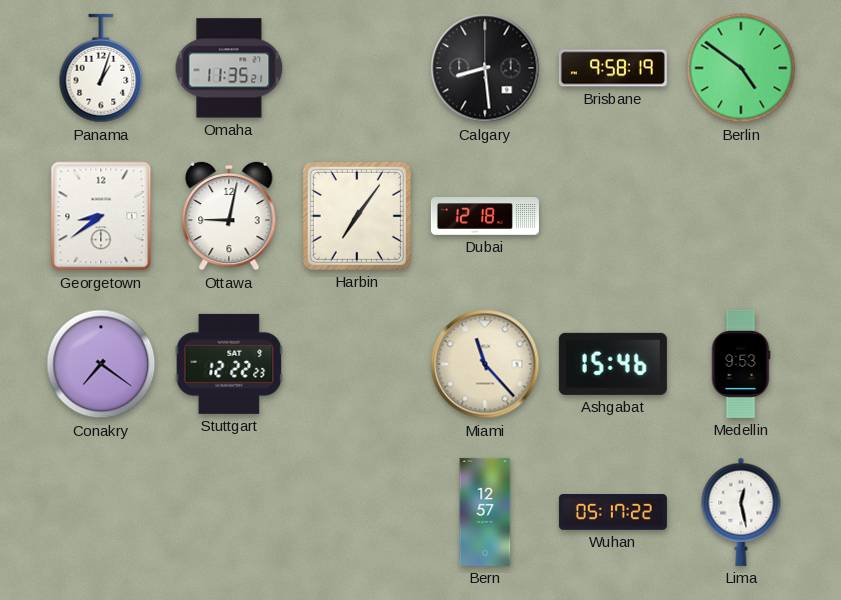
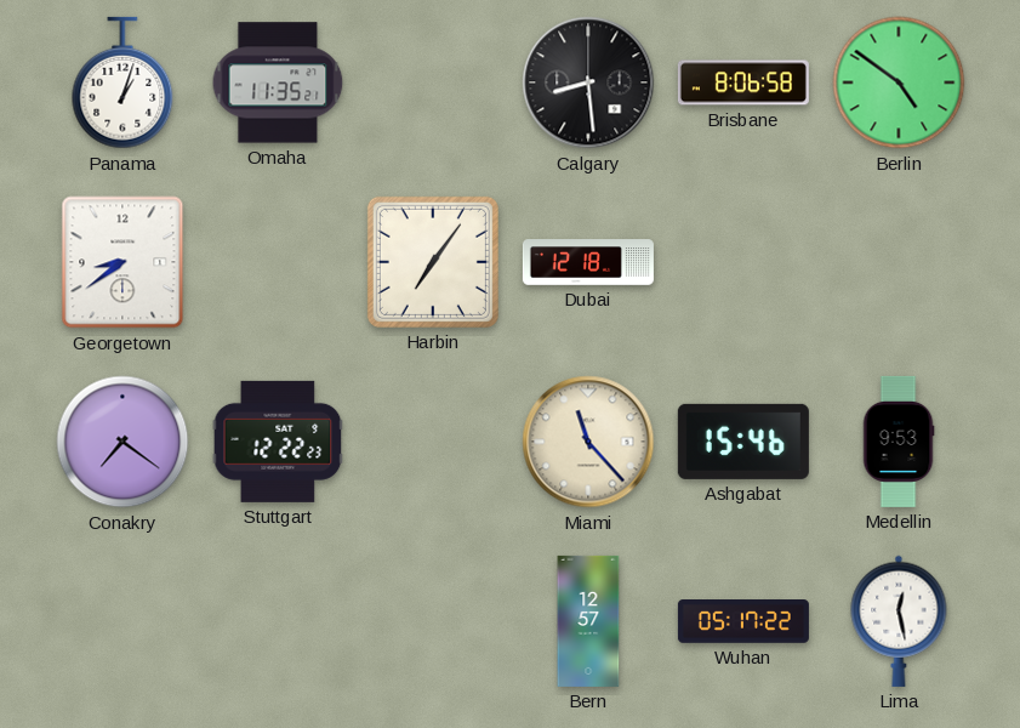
Brisbane: 9:58 -> 8:06 (743, 83)
Ottawa: 9:02 -> none (229, 216)
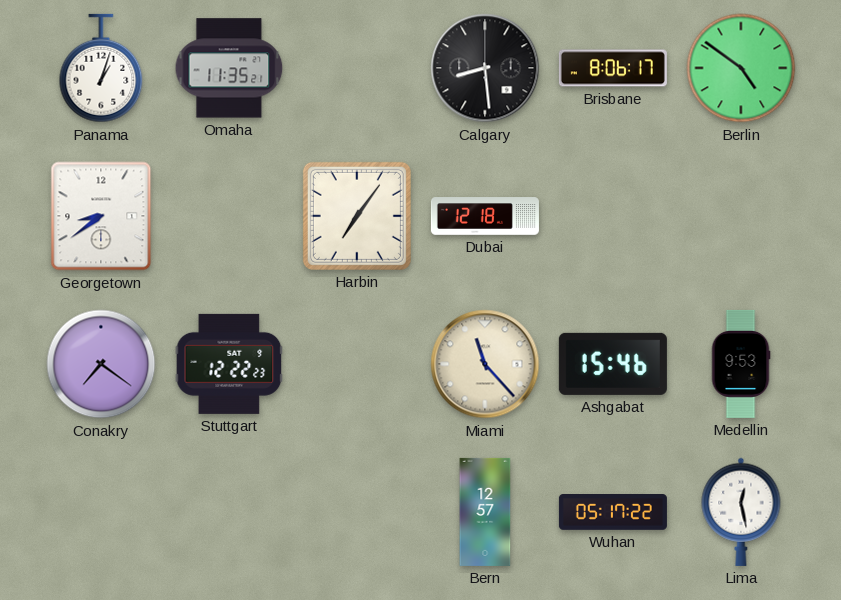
Brisbane: 8:06:58 -> 8:06:17 (613, 68)
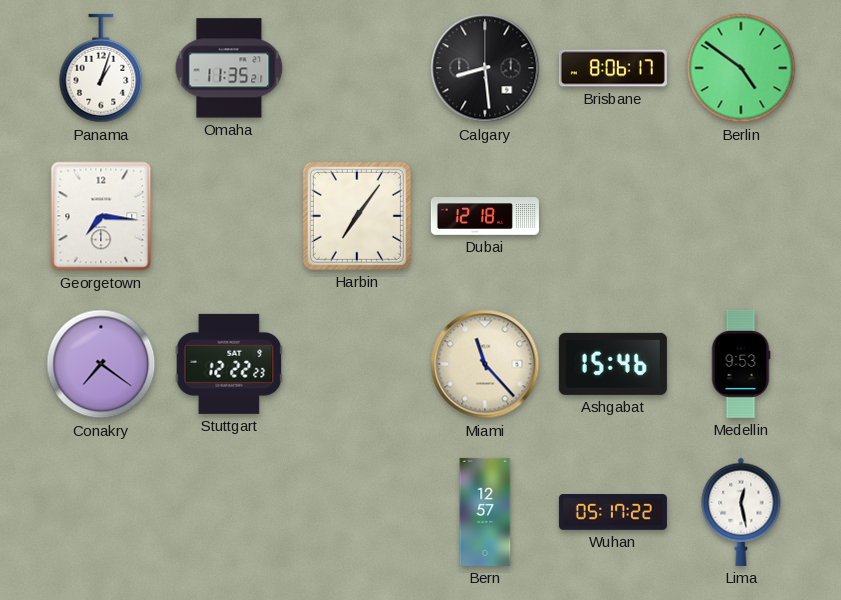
Georgetown: 8:39 -> 7:16 (101, 216)
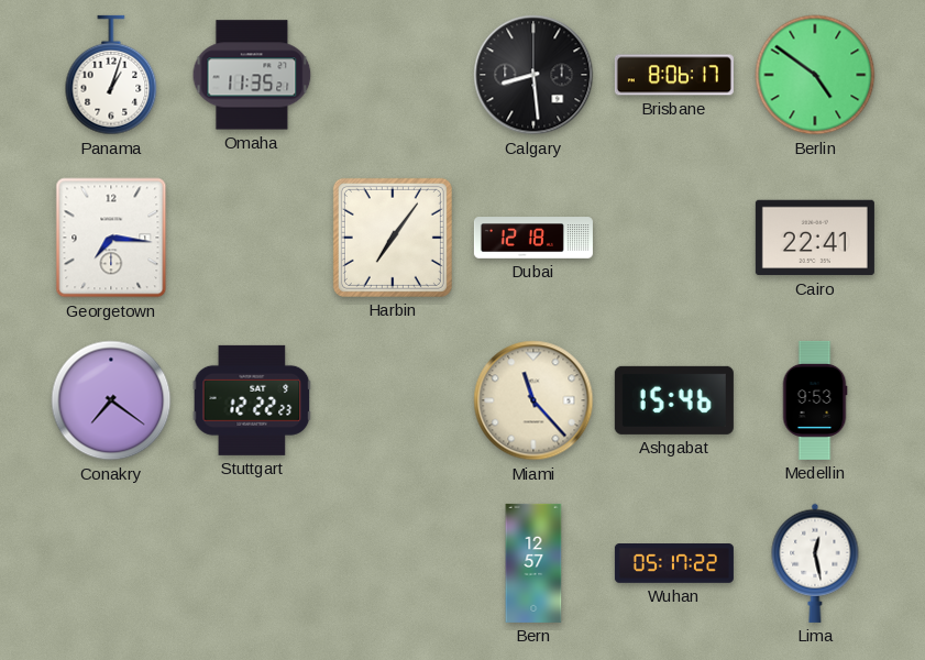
Cairo: none -> 22:41 (815, 238)
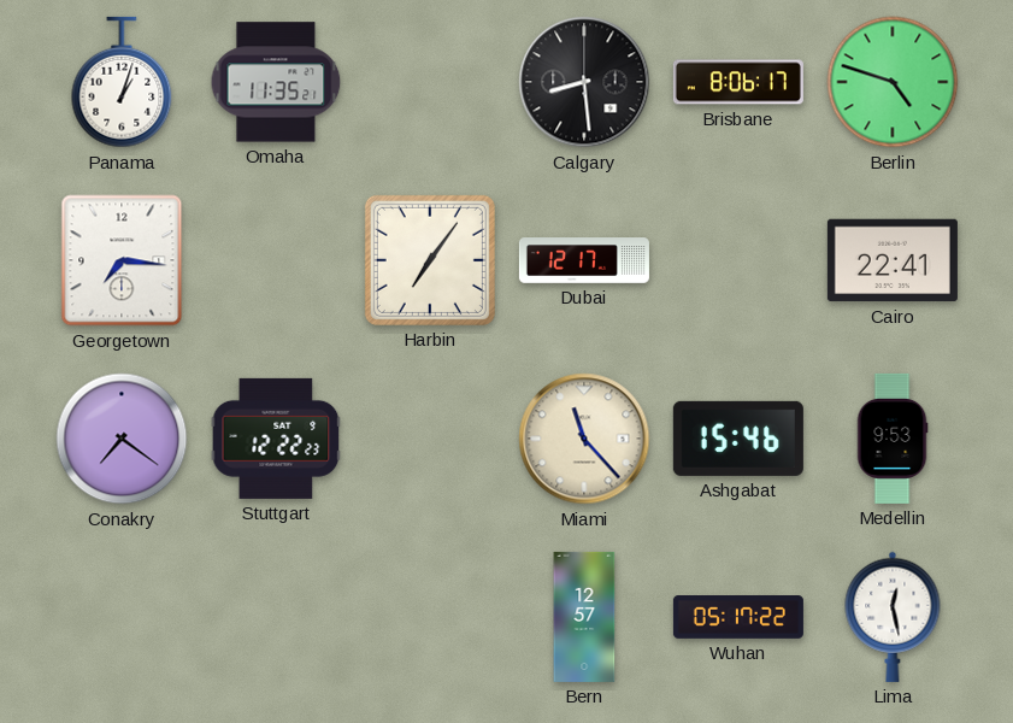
Berlin: 4:51 -> 4:48 (893, 82)
Dubai: 12:18 -> 12:17 (584, 260)
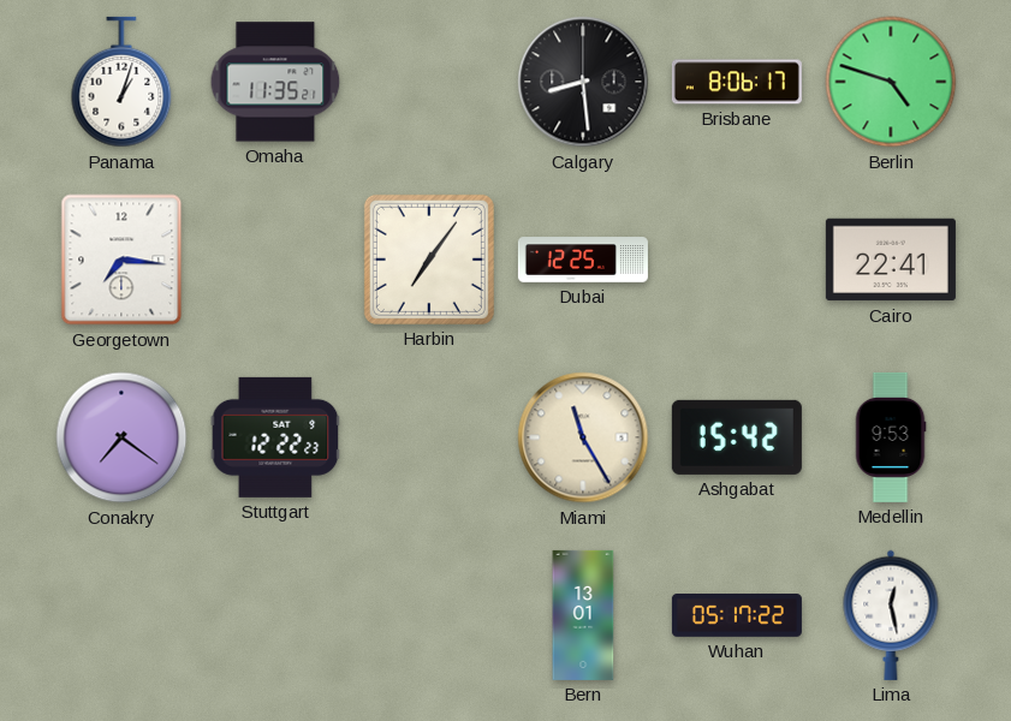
Dubai: 12:17 -> 12:25 (583, 260)
Miami: 11:23 -> 11:25 (583, 437)
Ashgabat: 15:46 -> 15:42 (737, 437)
Bern: 12:57 -> 13:01 (583, 615)
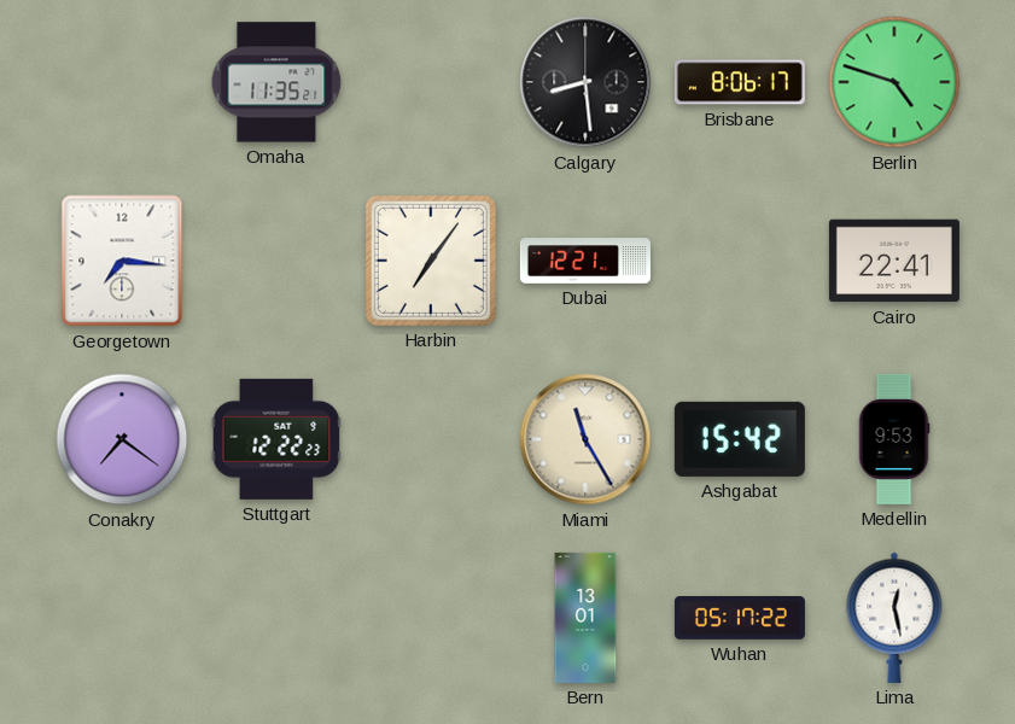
Panama: 1:03 -> none (121, 82)
Dubai: 12:25 -> 12:21 (585, 261)
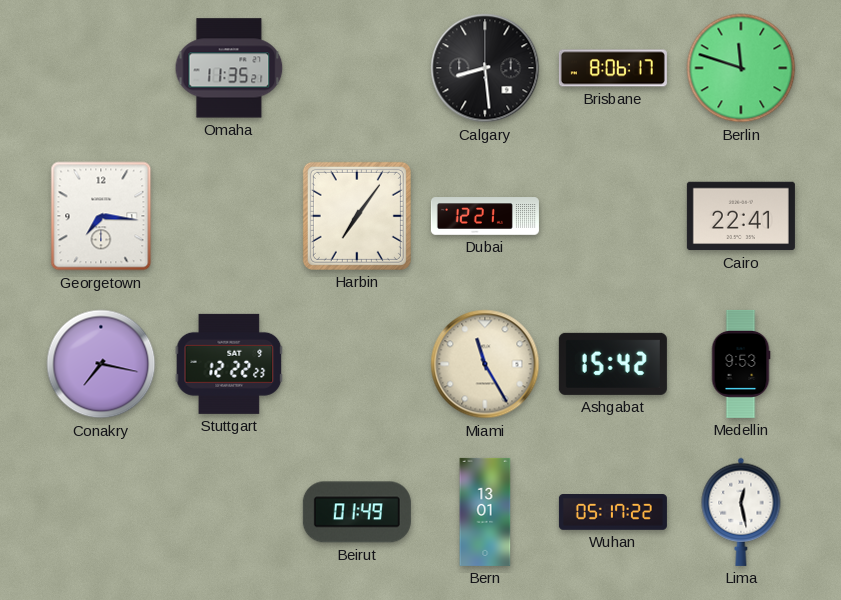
Berlin: 4:48 -> 11:48 (741, 68)
Conakry: 7:21 -> 7:17 (101, 364)
Beirut: none -> 01:49 (357, 512)
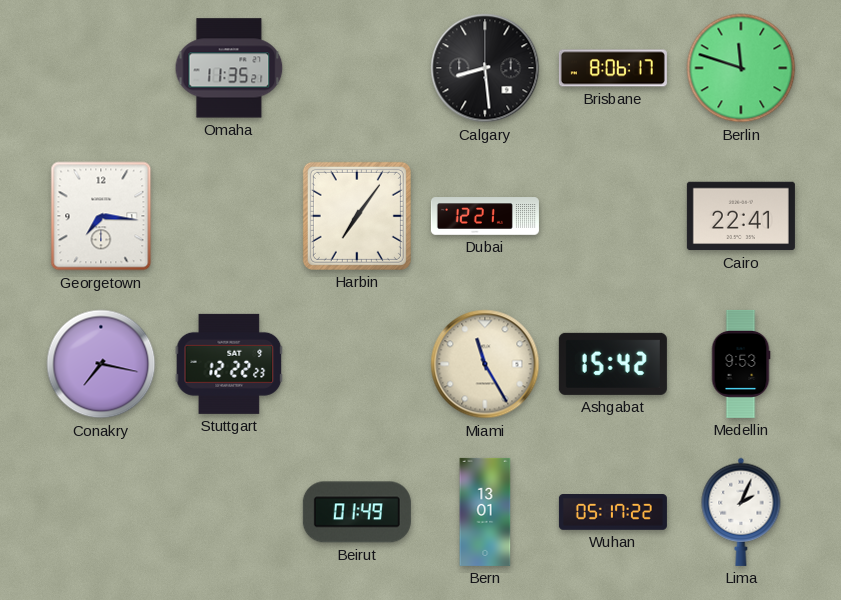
Lima: 12:28 -> 2:04 (741, 512)
